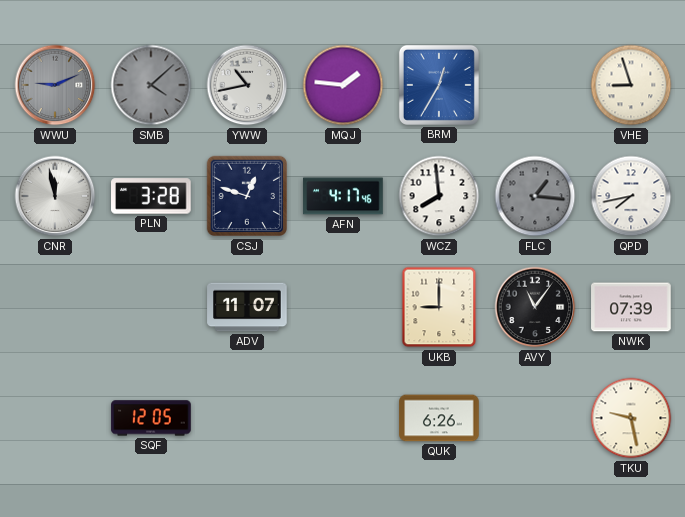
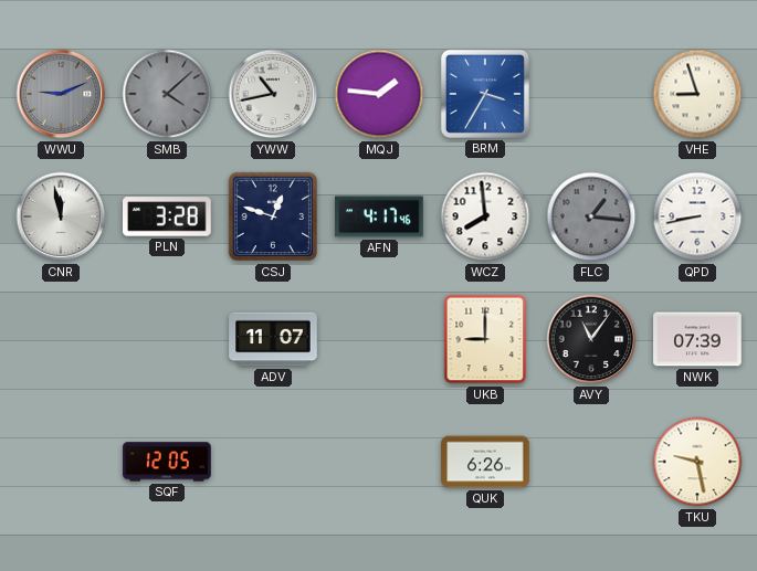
BRM: 12:35 -> 3:35 (485, 94)
QPD: 7:43 -> 8:43 (697, 216)
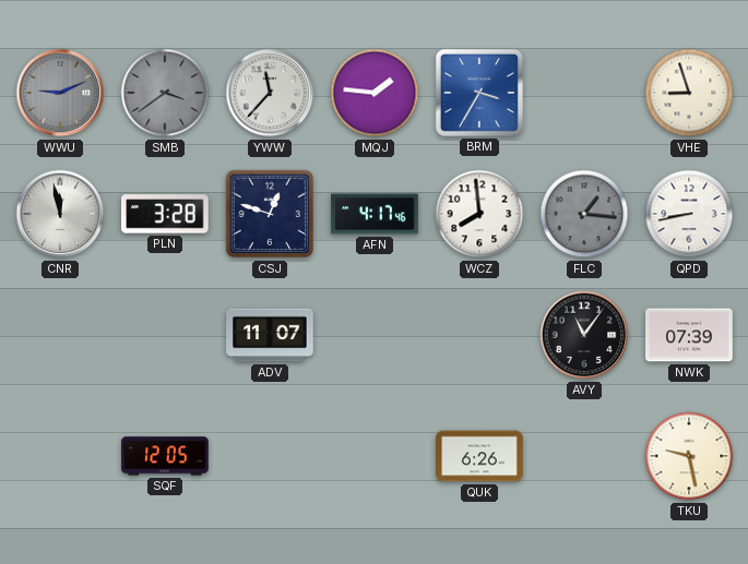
SMB: 4:08 -> 3:39 (165, 93)
YWW: 10:43 -> 11:37 (270, 93)
UKB: 9:00 -> none (485, 339)
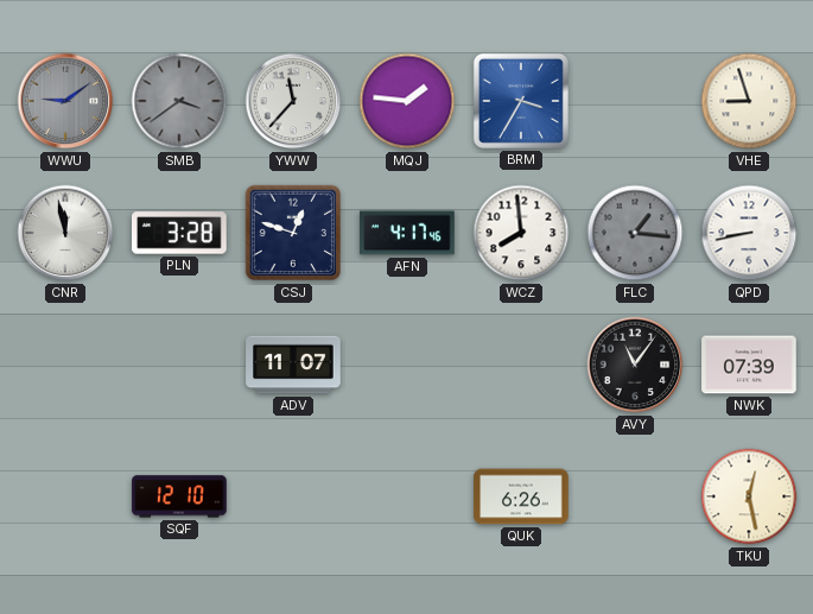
WWU: 9:11 -> 9:09 (65, 101)
SQF: 12:05 -> 12:10 (179, 496)
TKU: 9:28 -> 12:28 (749, 496)
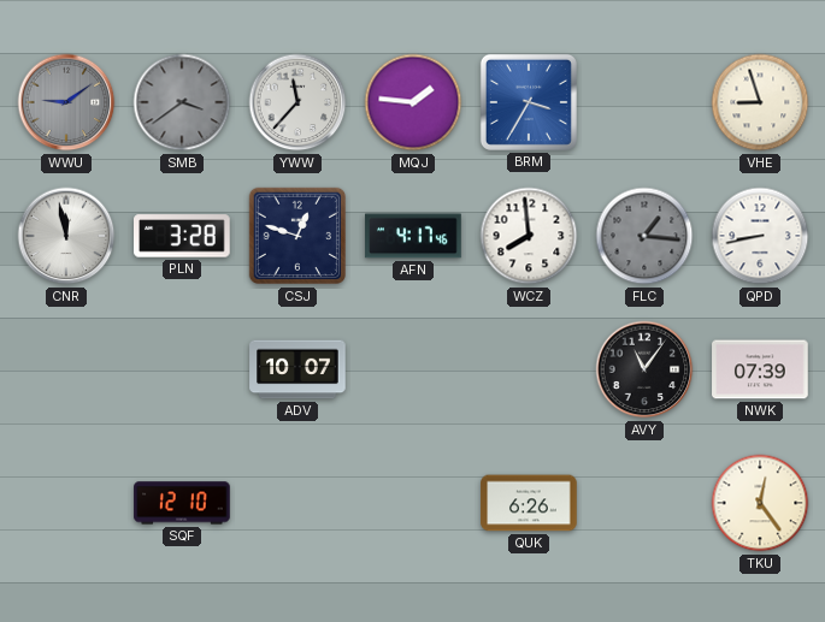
ADV: 11:07 -> 10:07 (297, 369)
TKU: 12:28 -> 12:24 (760, 503)
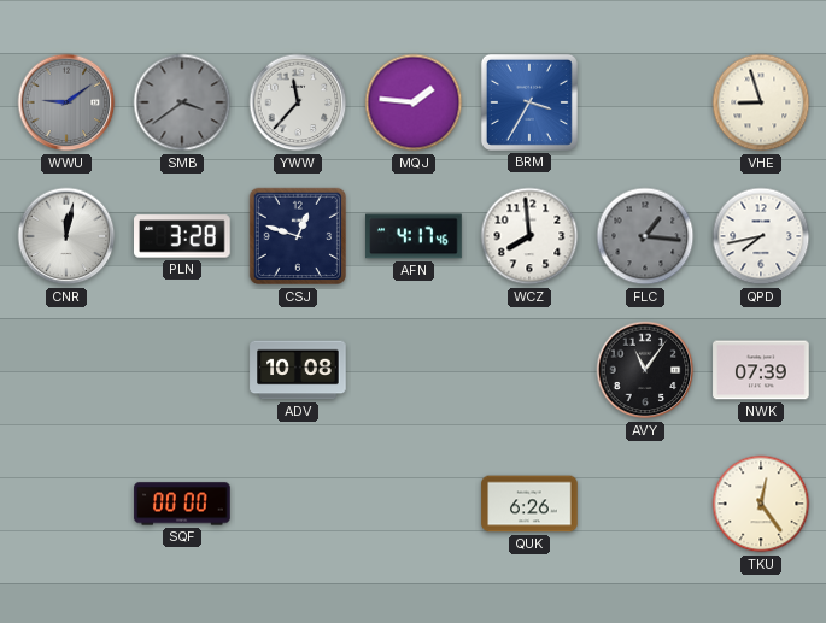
CNR: 11:58 -> 12:02 (66, 236)
QPD: 8:43 -> 7:43 (761, 236)
ADV: 10:07 -> 10:08 (298, 370)
SQF: 12:10 -> 00:00 (182, 504)
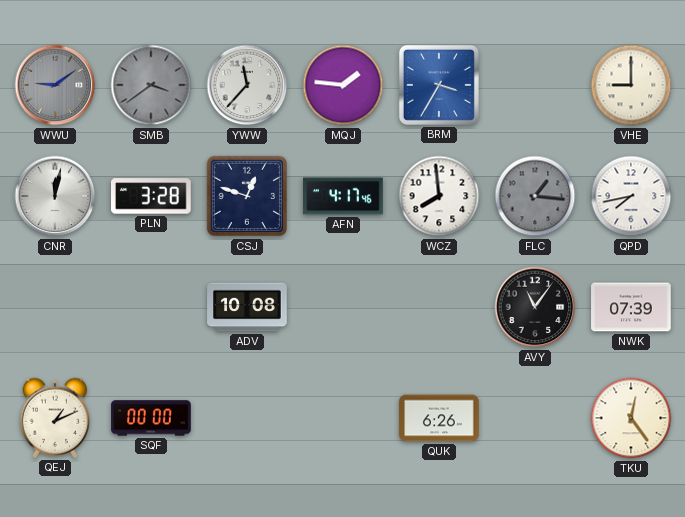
VHE: 8:57 -> 9:00 (631, 85)
QEJ: none -> 1:11 (55, 418)
